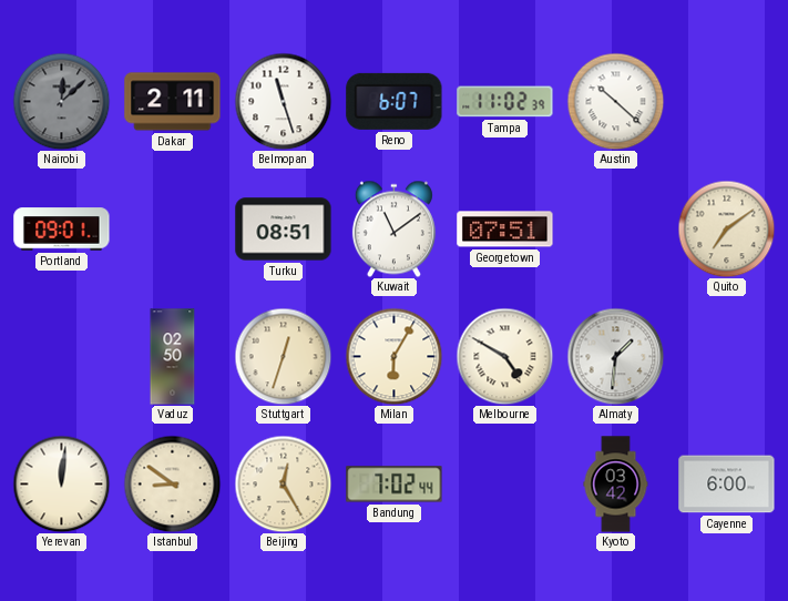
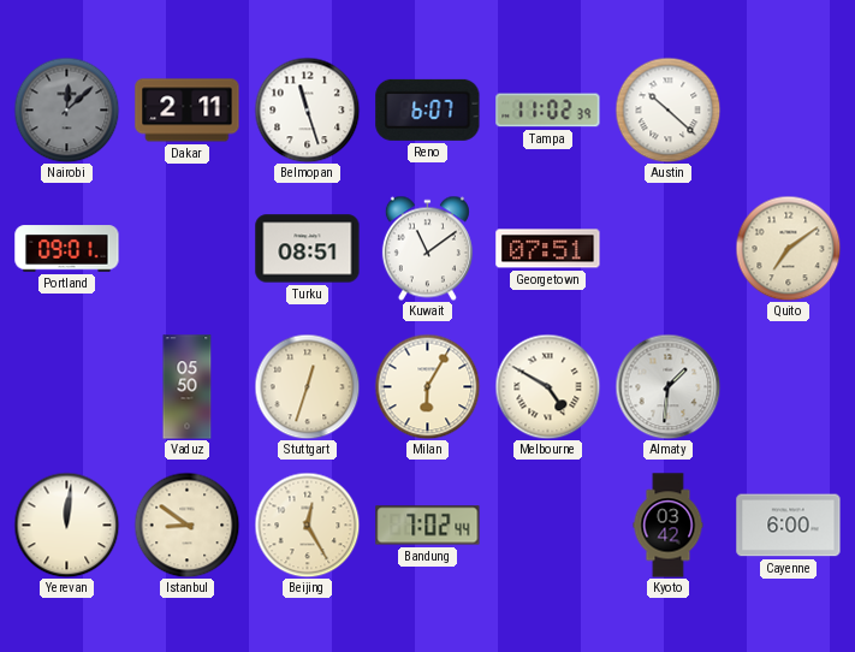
Vaduz: 02:50 -> 05:50 (188, 387)
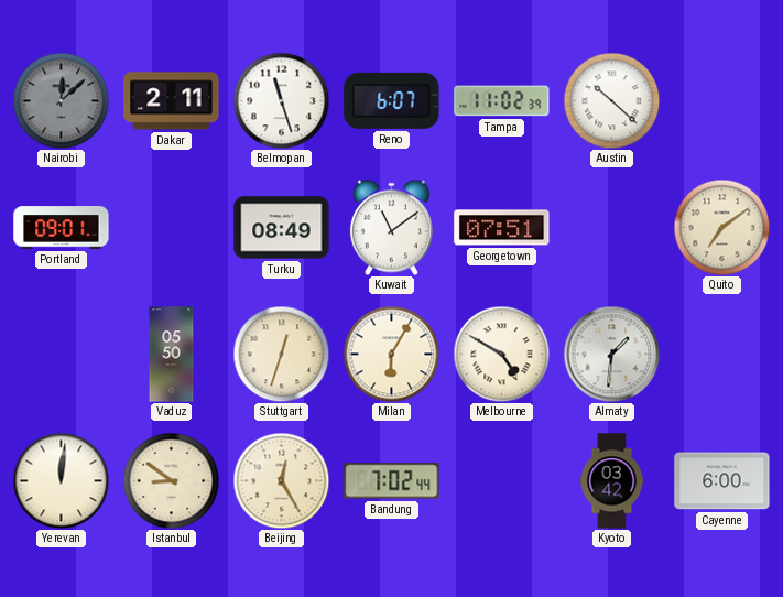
Turku: 08:51 -> 08:49 (282, 228)
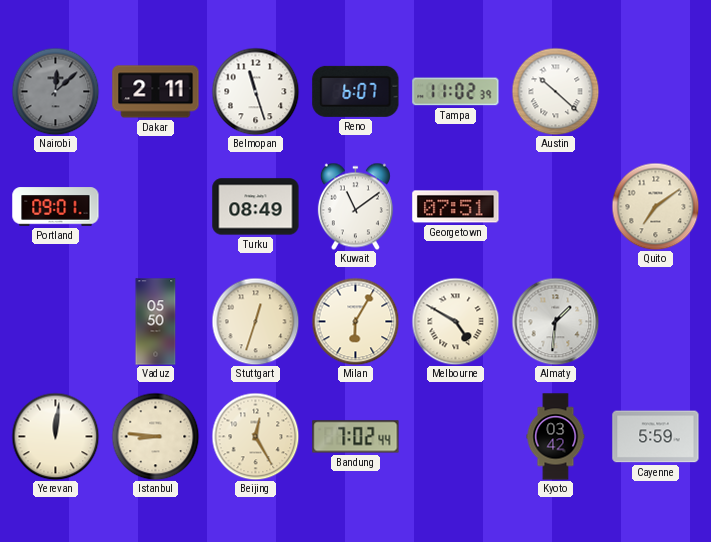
Istanbul: 8:51 -> 8:46 (155, 436)
Cayenne: 6:00 -> 5:59 (656, 437)
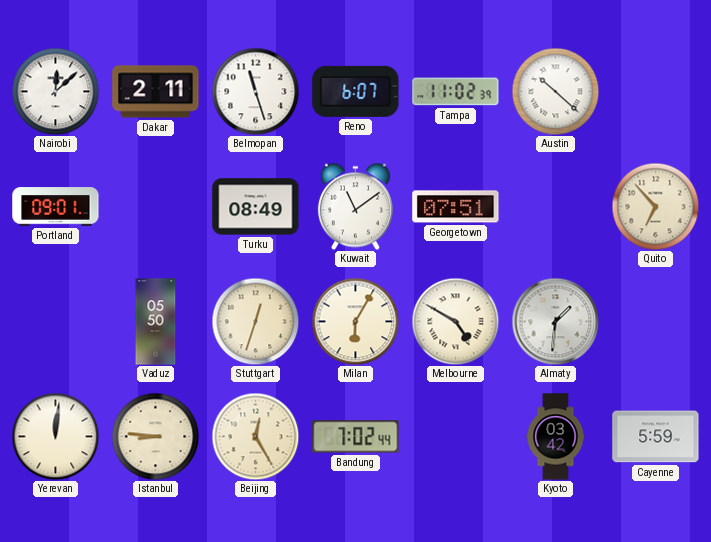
Nairobi dial: grey -> white (55, 91)
Quito: 7:09 -> 6:53 (655, 206)
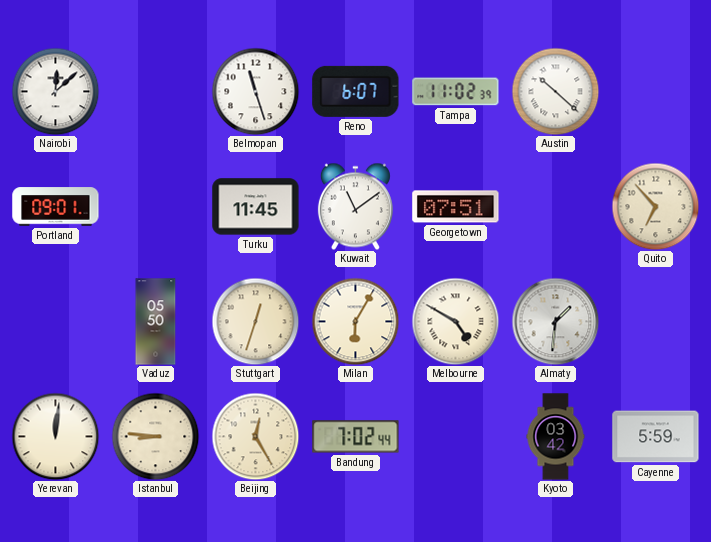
Dakar: 2:11 -> none (156, 92)
Turku: 08:49 -> 11:45 (256, 207)
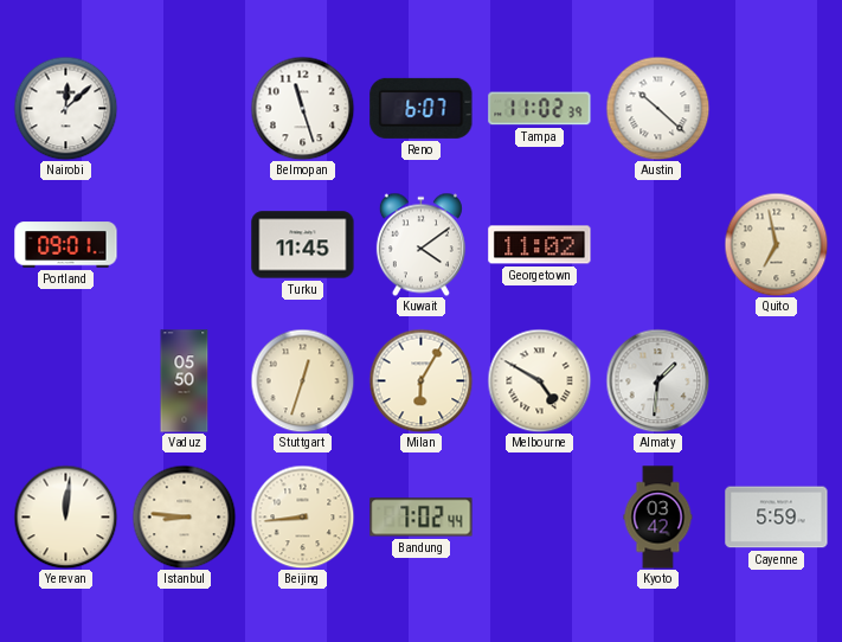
Kuwait: 11:09 -> 4:09 (420, 244)
Georgetown: 07:51 -> 11:02 (540, 245)
Quito: 6:53 -> 6:58 (776, 244)
Beijing: 12:25 -> 8:44 (302, 516)
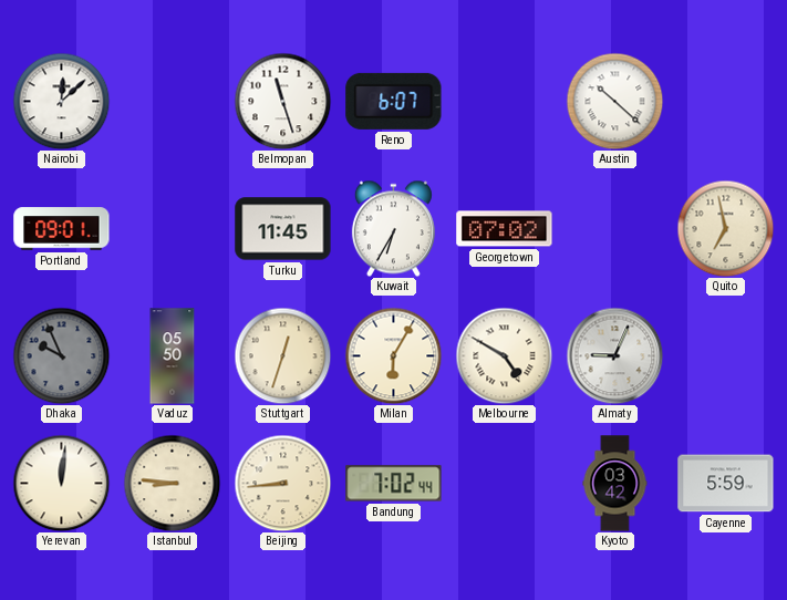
Tampa: 11:02 -> none (540, 109)
Kuwait: 4:09 -> 6:35 (393, 228)
Georgetown: 11:02 -> 07:02 (505, 229)
Dhaka: none -> 9:56 (61, 355)
Almaty: 1:31 -> 9:04 (614, 355)
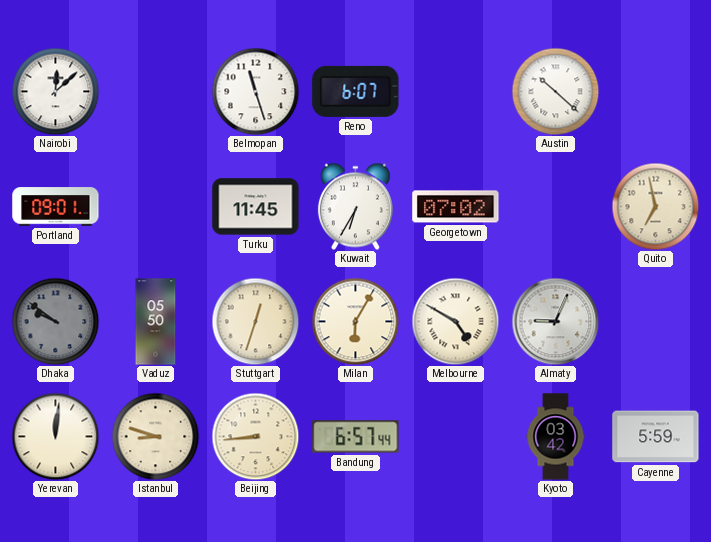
Dhaka: 9:56 -> 9:51 (55, 321)
Istanbul: 8:46 -> 8:48 (155, 436)
Bandung: 7:02 -> 6:57 (356, 437)
